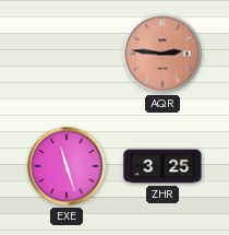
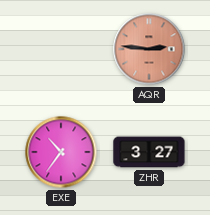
EXE: 11:27 -> 10:36 (61, 152)
ZHR: 3:25 -> 3:27 (149, 152)
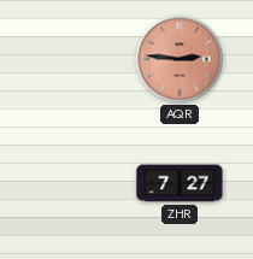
EXE: 10:36 -> none (61, 152)
ZHR: 3:27 -> 7:27 (180, 183)
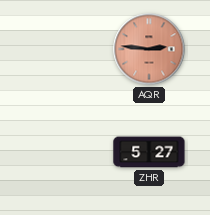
ZHR: 7:27 -> 5:27 (149, 152)
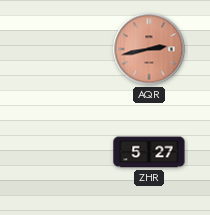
AQR: 2:46 -> 2:43 (149, 49)
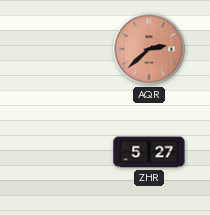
AQR: 2:43 -> 2:38 (149, 49)
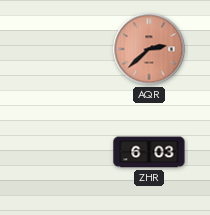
ZHR: 5:27 -> 6:03 (149, 152)
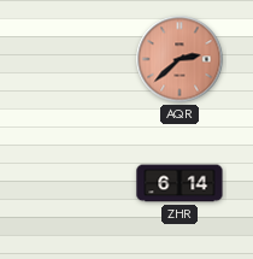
ZHR: 6:03 -> 6:14 (180, 183)
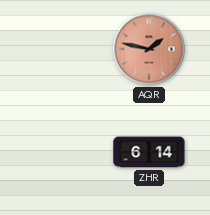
AQR: 2:38 -> 1:47 (149, 49)
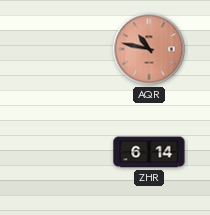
AQR: 1:47 -> 10:47 (149, 49)
